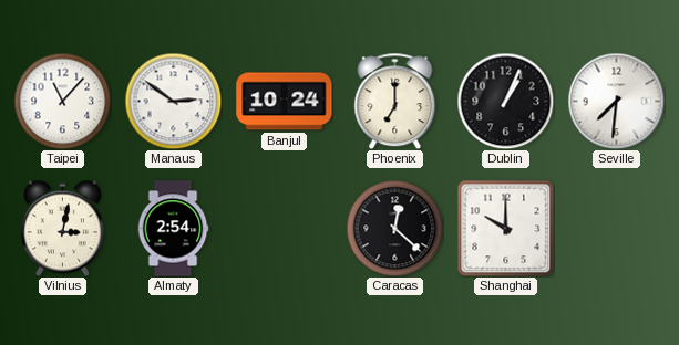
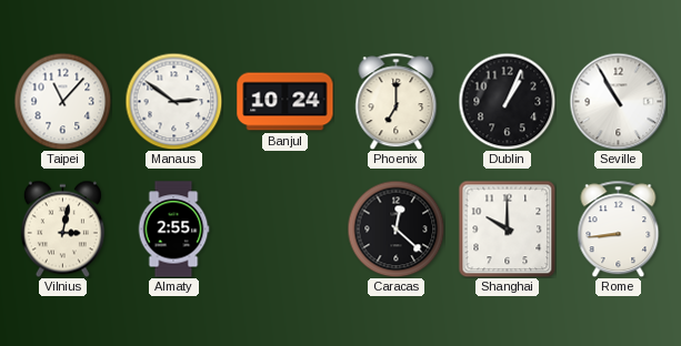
Seville: 7:31 -> 10:55 (618, 101)
Almaty: 2:54 -> 2:55 (173, 230)
Rome: none -> 8:44 (619, 228)
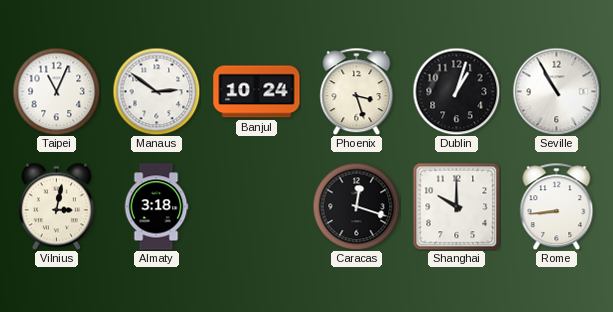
Taipei: 11:07 -> 11:04 (56, 91)
Phoenix: 7:00 -> 3:27 (357, 91)
Dublin: 1:04 -> 1:03 (456, 91)
Almaty: 2:55 -> 3:18 (156, 207)
Caracas: 12:22 -> 12:18 (356, 206)
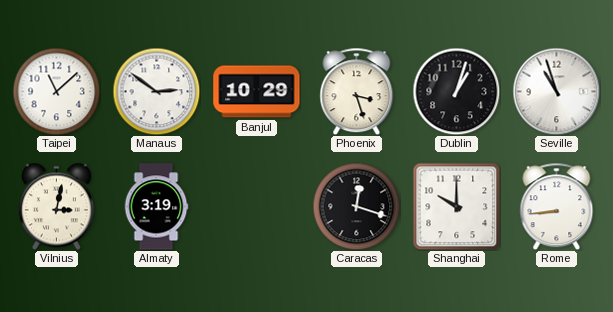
Taipei: 11:04 -> 11:08 (56, 91)
Banjul: 10:24 -> 10:29 (257, 92)
Seville: 10:55 -> 10:57 (556, 91)
Almaty: 3:18 -> 3:19 (156, 207)
